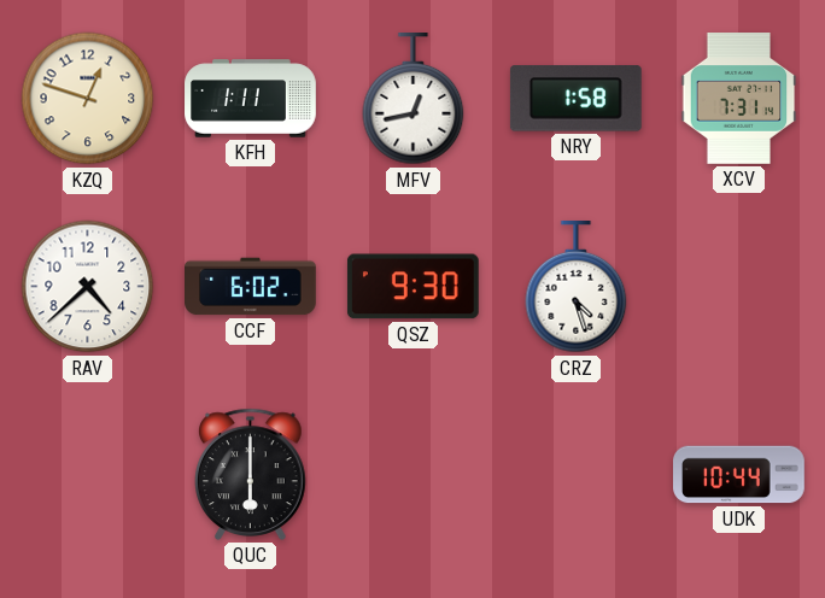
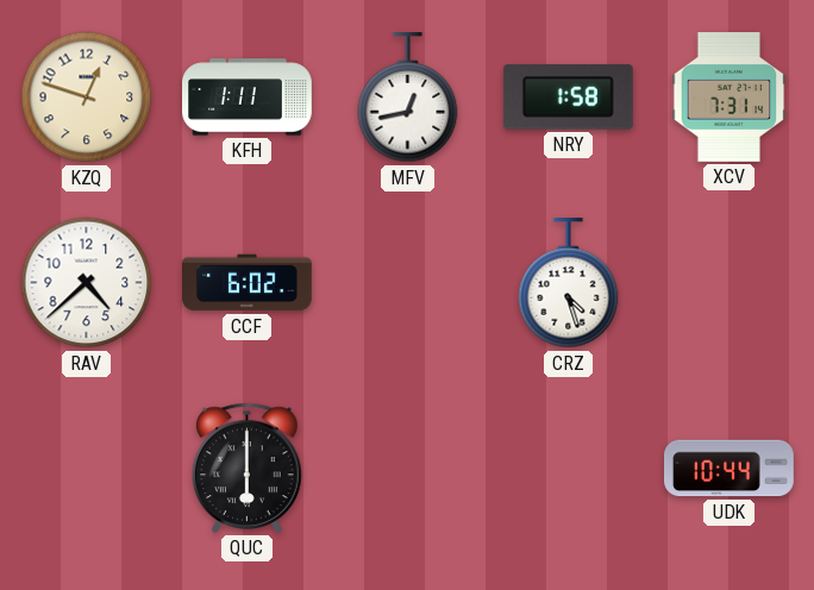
QSZ: 9:30 -> none (413, 287)
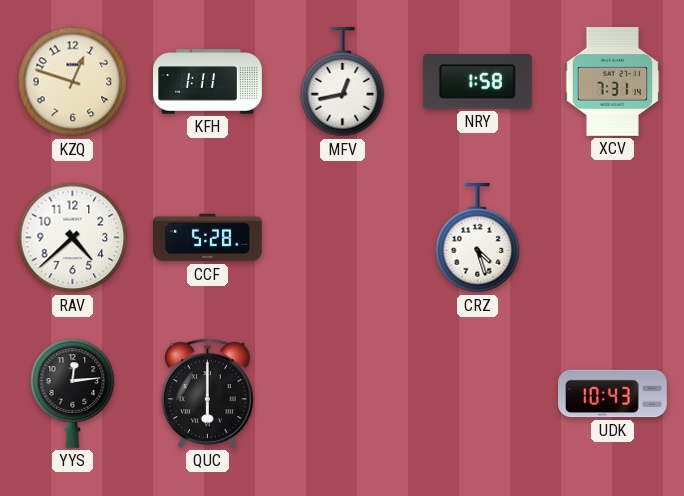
CCF: 6:02 -> 5:28 (208, 238)
YYS: none -> 12:14 (73, 393)
UDK: 10:44 -> 10:43 (613, 394)
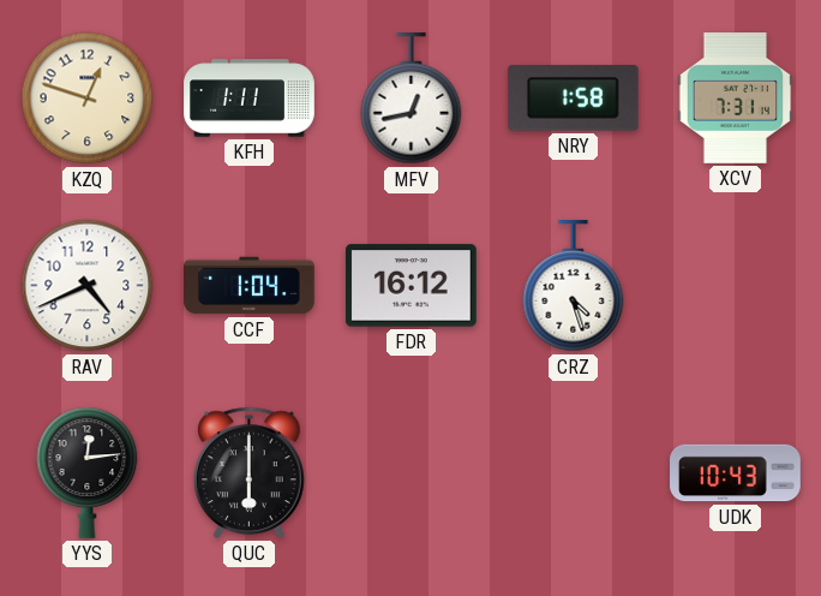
RAV: 4:38 -> 4:41 (88, 286)
CCF: 5:28 -> 1:04 (250, 286)
FDR: none -> 16:12 (410, 286)
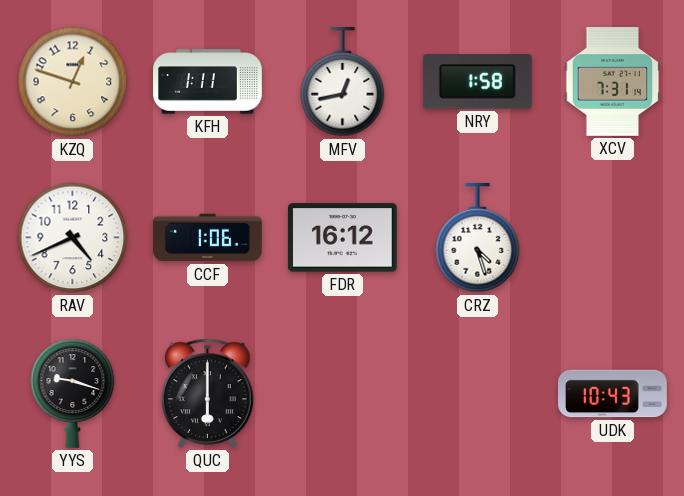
CCF: 1:04 -> 1:06 (208, 238)
YYS: 12:14 -> 9:18 (73, 393)
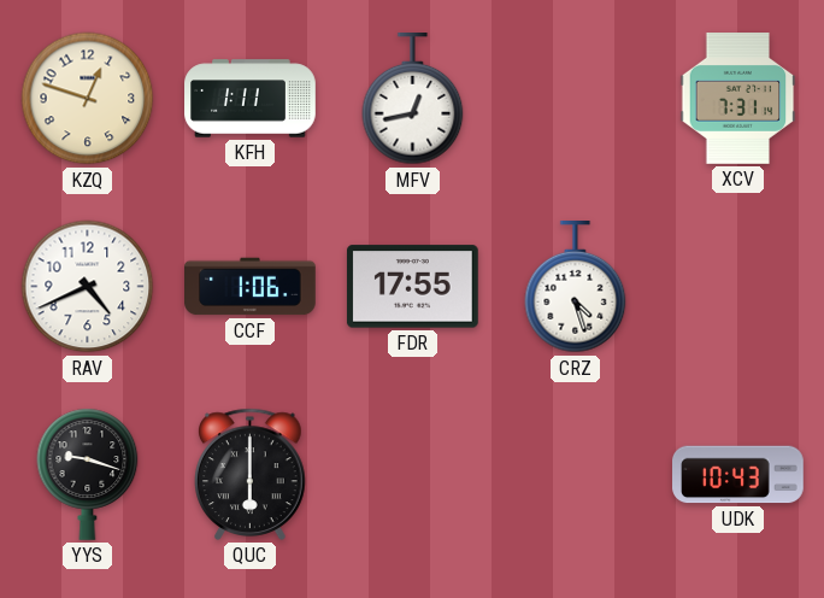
NRY: 1:58 -> none (477, 82)
FDR: 16:12 -> 17:55 (412, 287)
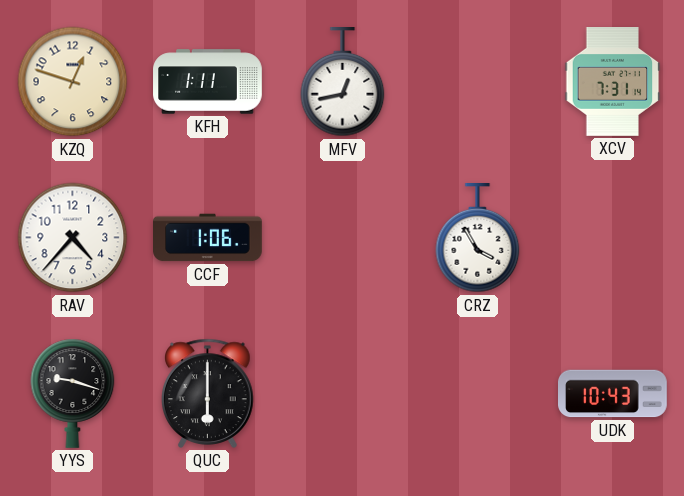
RAV: 4:41 -> 4:37 (73, 238)
FDR: 17:55 -> none (412, 287)
CRZ: 4:27 -> 3:55 (478, 239)
